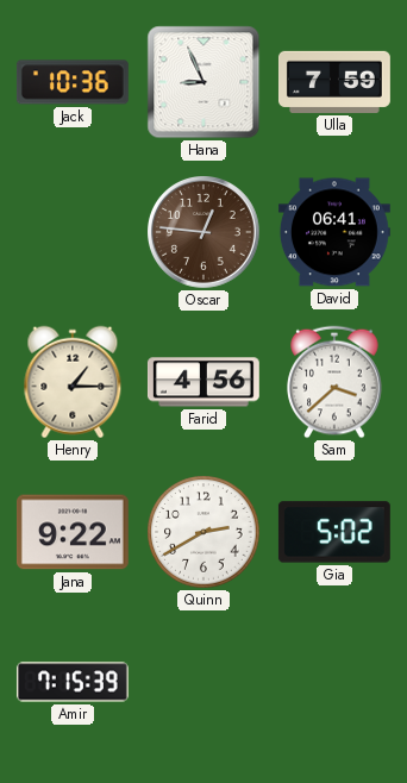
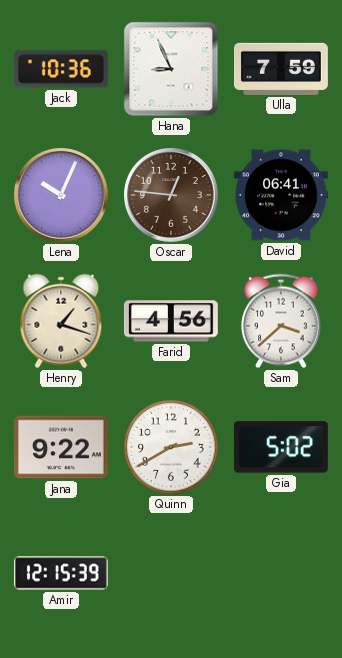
Lena: none -> 10:04 (62, 196)
Henry: 1:15 -> 1:18 (61, 321)
Amir: 7:15 -> 12:15 (61, 573)
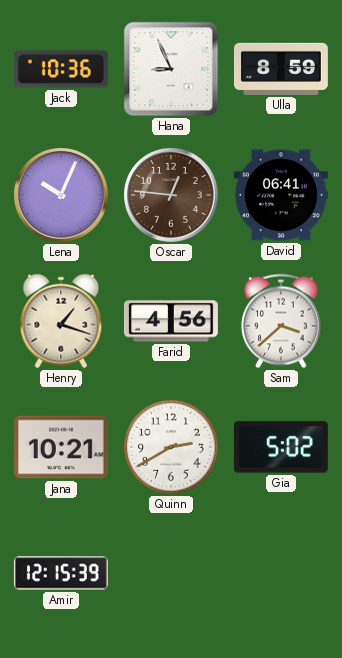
Ulla: 7:59 -> 8:59 (281, 69)
Jana: 9:22 -> 10:21 (61, 447)
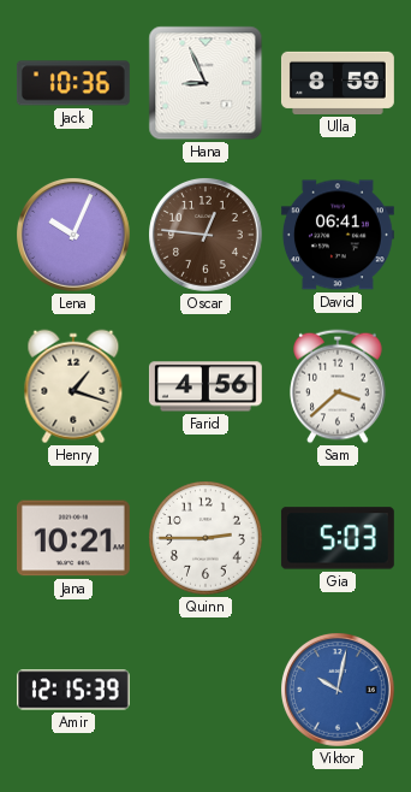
Quinn: 2:40 -> 2:45 (205, 538)
Gia: 5:02 -> 5:03 (338, 538)
Viktor: none -> 10:02 (339, 691)
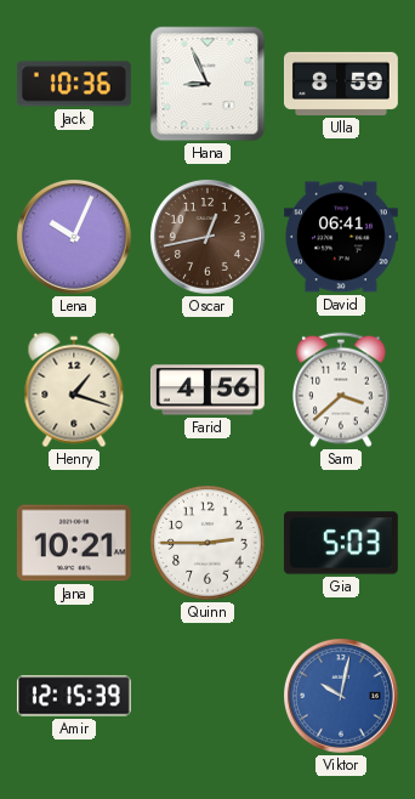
Oscar: 12:46 -> 12:43 (209, 238)
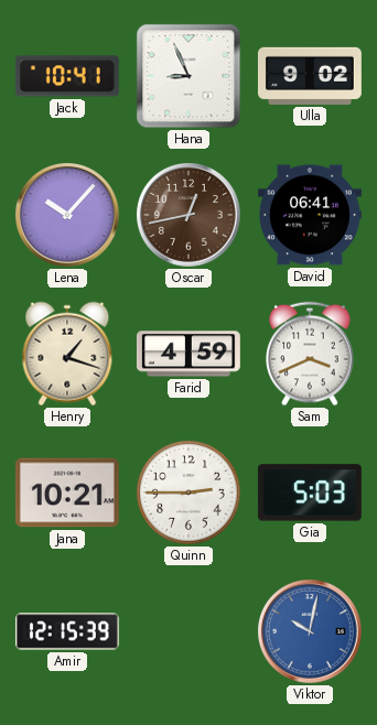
Jack: 10:36 -> 10:41 (67, 76)
Ulla: 8:59 -> 9:02 (310, 76)
Lena: 10:04 -> 10:07 (68, 216)
Farid: 4:56 -> 4:59 (188, 354)
Sam: 3:38 -> 3:41 (310, 354)
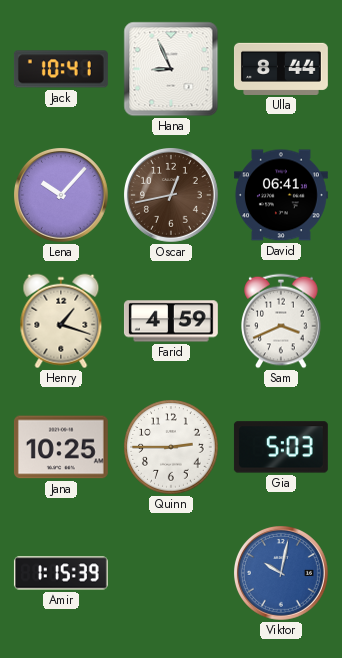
Ulla: 9:02 -> 8:44 (281, 69)
Jana: 10:21 -> 10:25 (61, 447)
Amir: 12:15 -> 1:15 (61, 573)
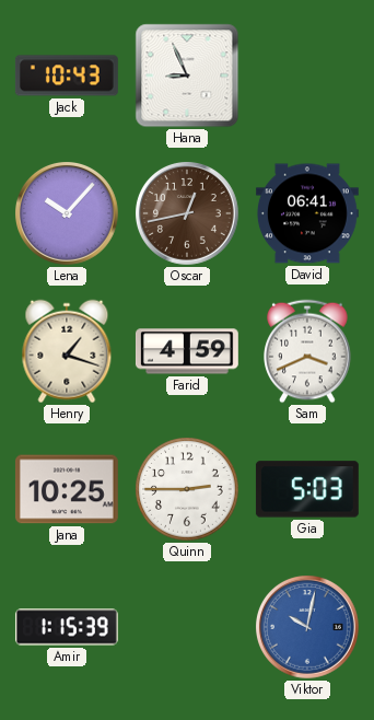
Jack: 10:41 -> 10:43 (67, 76)
Ulla: 8:44 -> none (281, 69)
